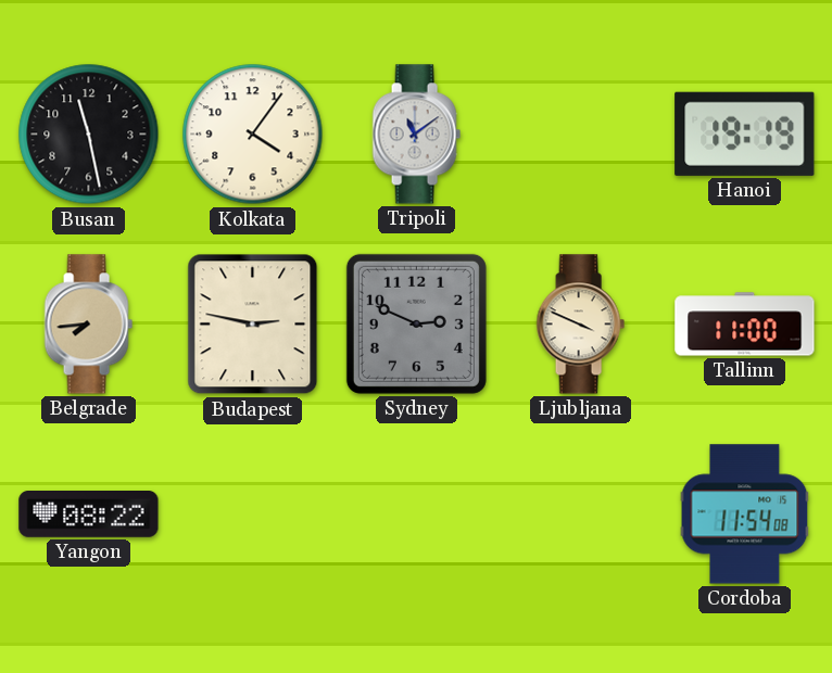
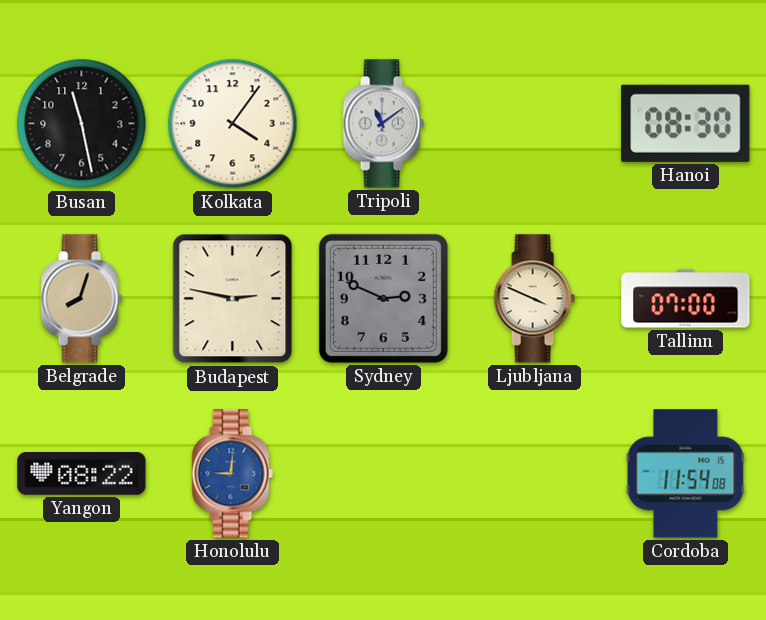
Hanoi: 19:19 -> 08:30 (686, 123)
Belgrade: 7:44 -> 8:03 (81, 299)
Tallinn: 11:00 -> 07:00 (686, 299)
Honolulu: none -> 9:01 (232, 474)
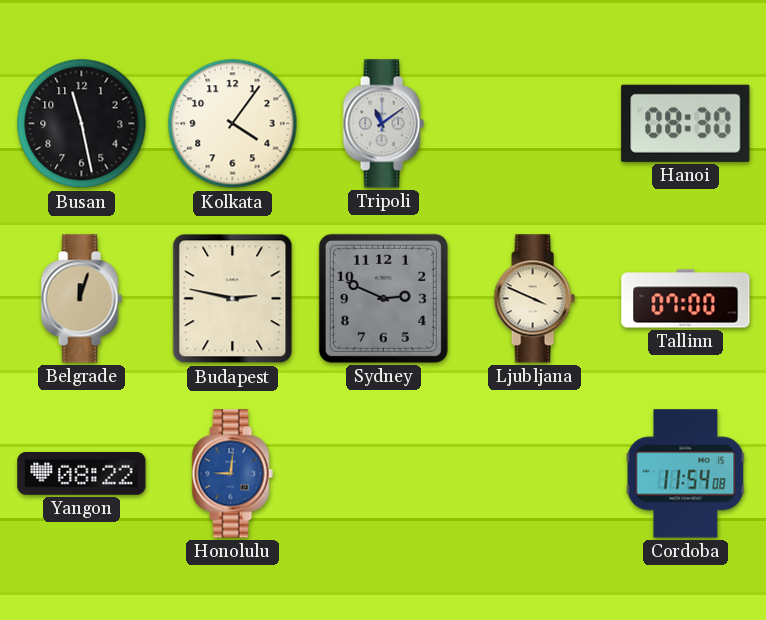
Belgrade: 8:03 -> 12:03 (81, 299)
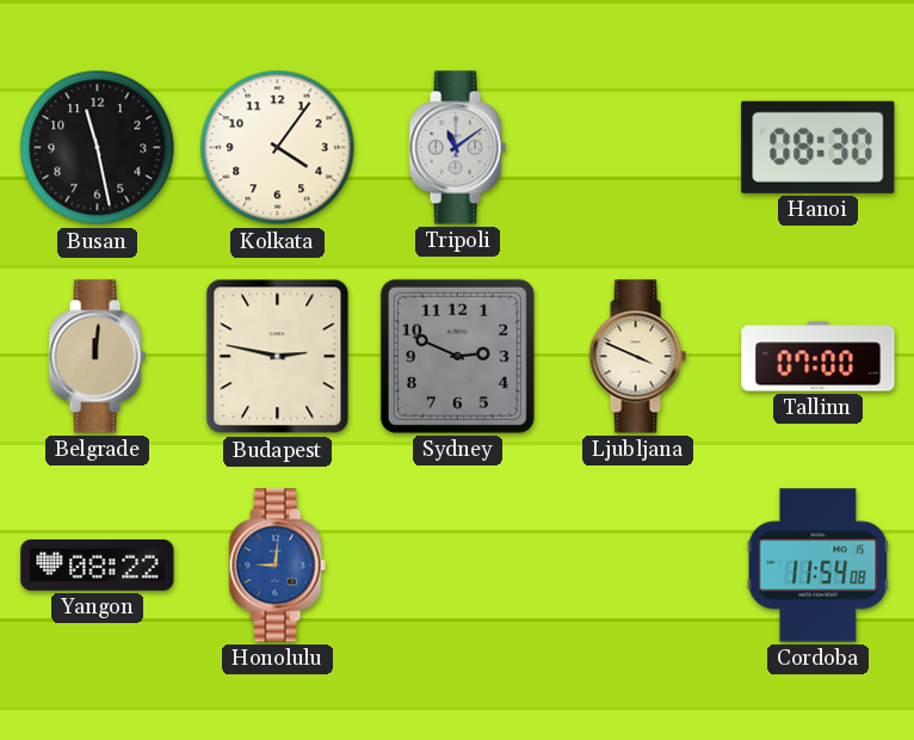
Belgrade: 12:03 -> 12:01 (97, 357)
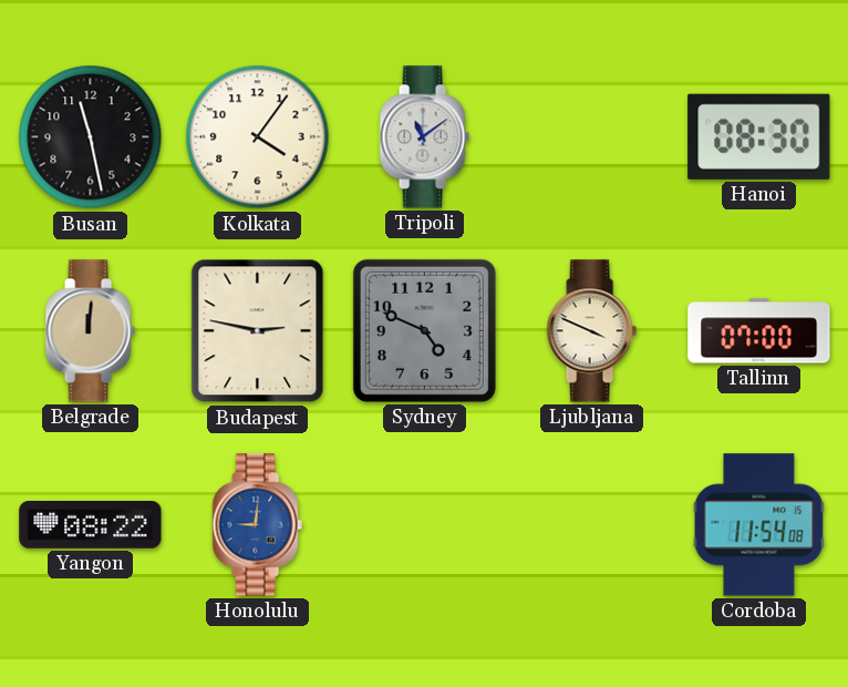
Sydney: 2:49 -> 4:49 (424, 330)
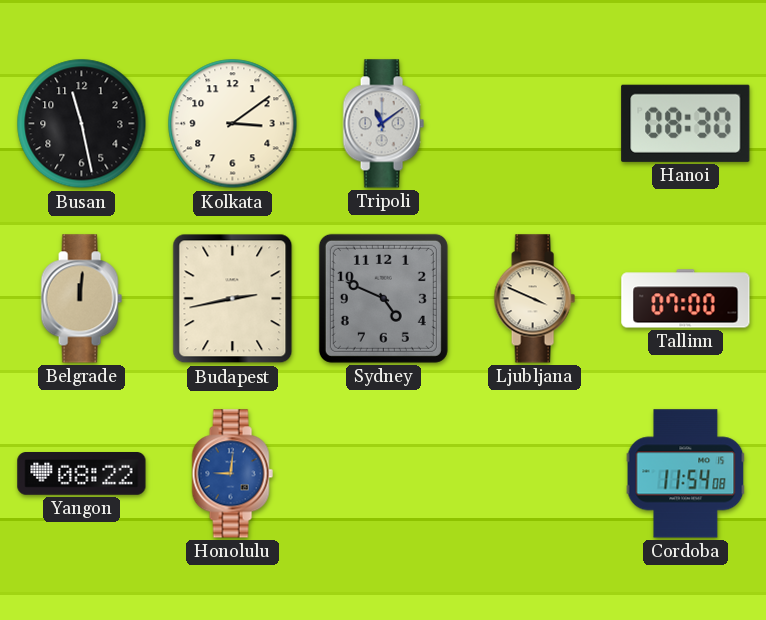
Kolkata: 4:06 -> 3:09 (233, 124)
Budapest: 2:47 -> 2:43 (233, 299)
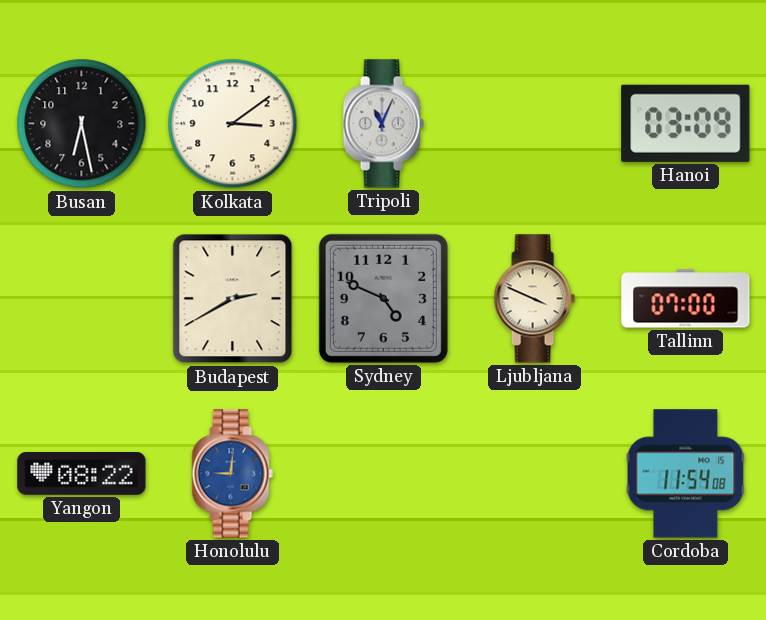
Busan: 11:28 -> 6:28 (82, 124)
Tripoli: 11:09 -> 11:04 (383, 124)
Hanoi: 08:30 -> 03:09 (686, 123)
Belgrade: 12:01 -> none (81, 299)
Budapest: 2:43 -> 2:40 (233, 299)
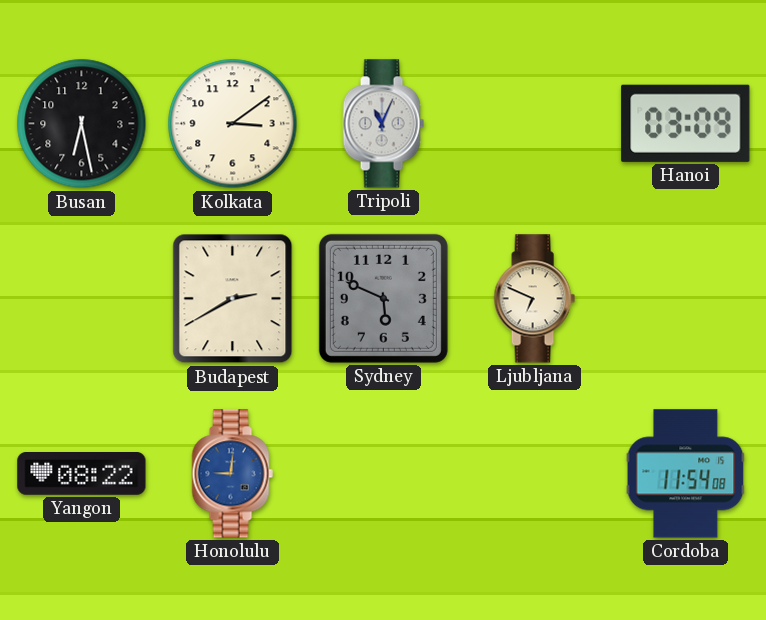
Sydney: 4:49 -> 5:49 (383, 298)
Ljubljana: 3:49 -> 6:49 (534, 299)
Tallinn: 07:00 -> none (686, 299)
